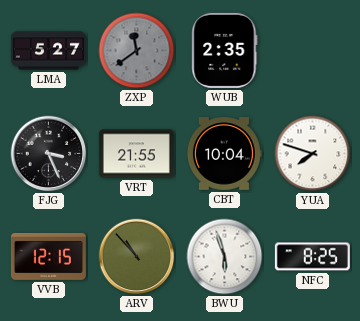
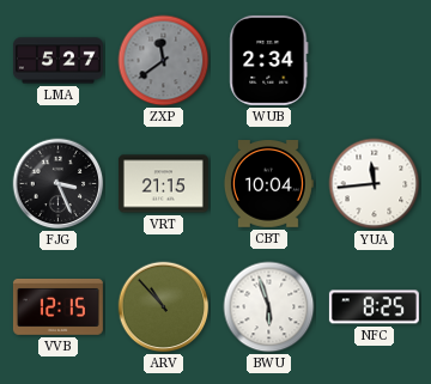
WUB: 2:35 -> 2:34 (269, 60)
VRT: 21:55 -> 21:15 (163, 184)
YUA: 7:48 -> 11:44 (375, 184)
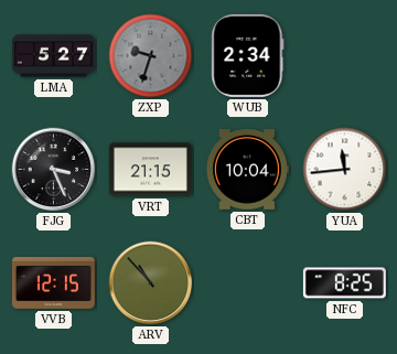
ZXP: 11:39 -> 9:33 (151, 56)
BWU: 5:57 -> none (269, 307)
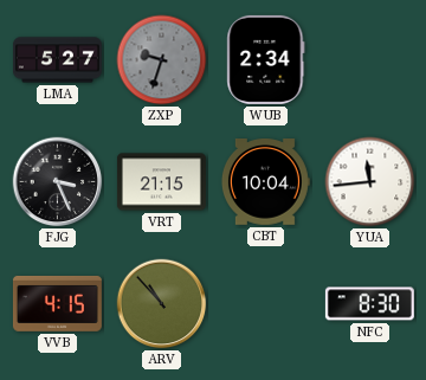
VVB: 12:15 -> 4:15 (57, 303)
NFC: 8:25 -> 8:30 (369, 304)
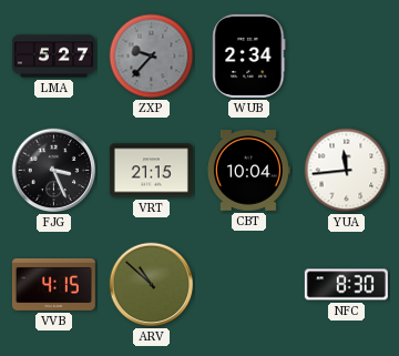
ZXP: 9:33 -> 9:37 (152, 57)
ARV: 10:53 -> 10:52 (152, 285)
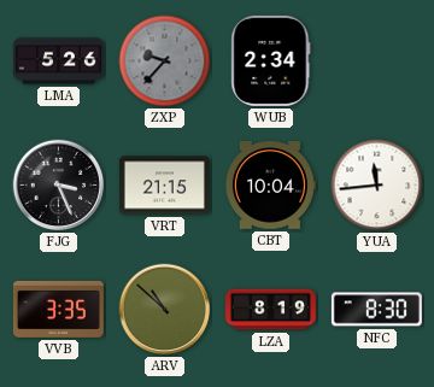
LMA: 5:27 -> 5:26 (58, 61)
VVB: 4:15 -> 3:35 (58, 309)
LZA: none -> 8:19 (270, 310)
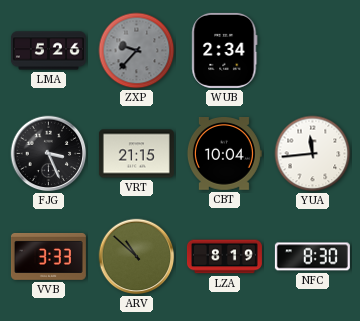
VVB: 3:35 -> 3:33 (48, 256)
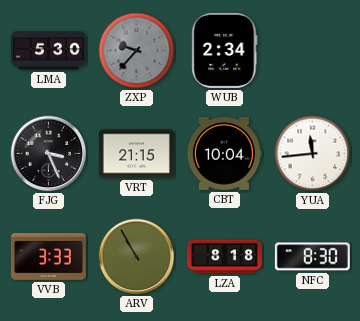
LMA: 5:26 -> 5:30 (48, 51)
ARV: 10:52 -> 10:55 (137, 257)
LZA: 8:19 -> 8:18 (224, 257)
